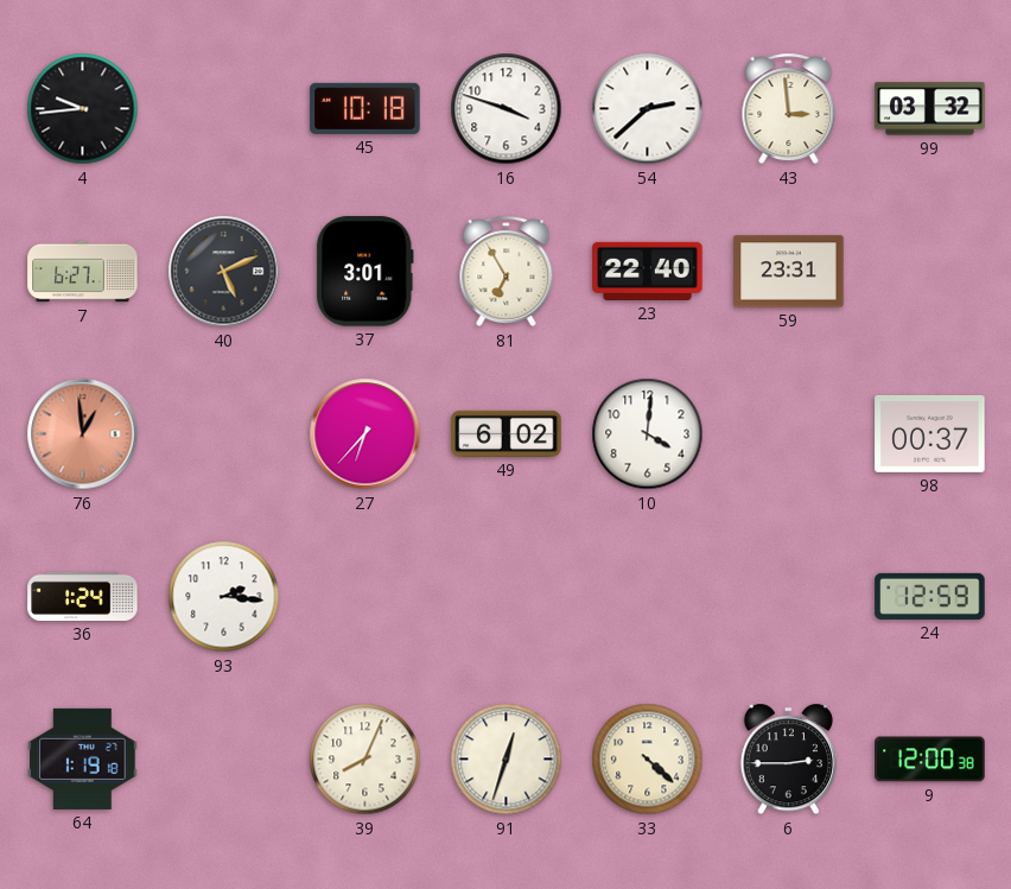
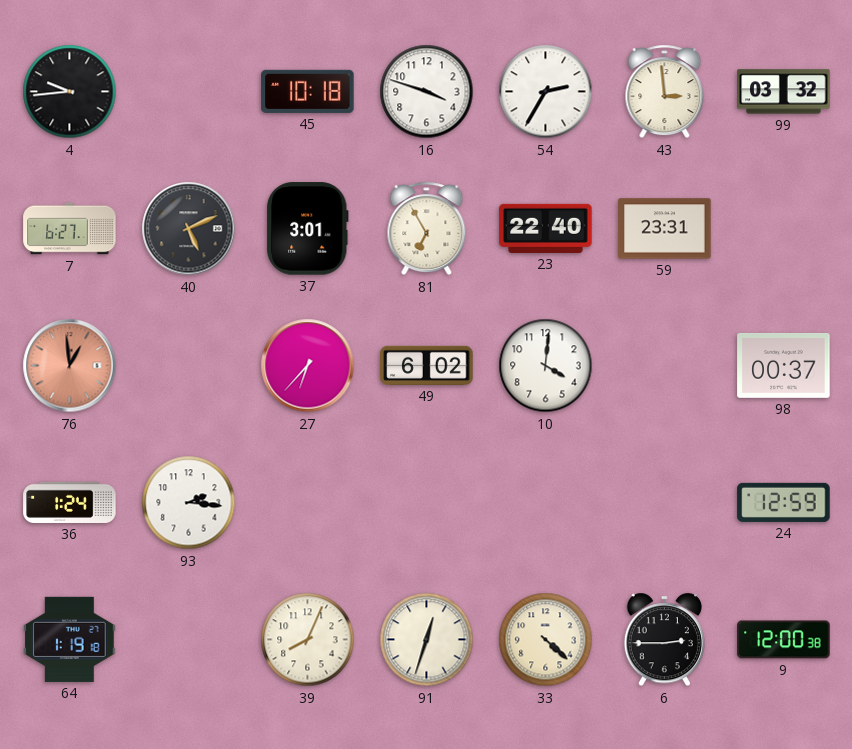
54: 2:38 -> 2:35 (546, 92)
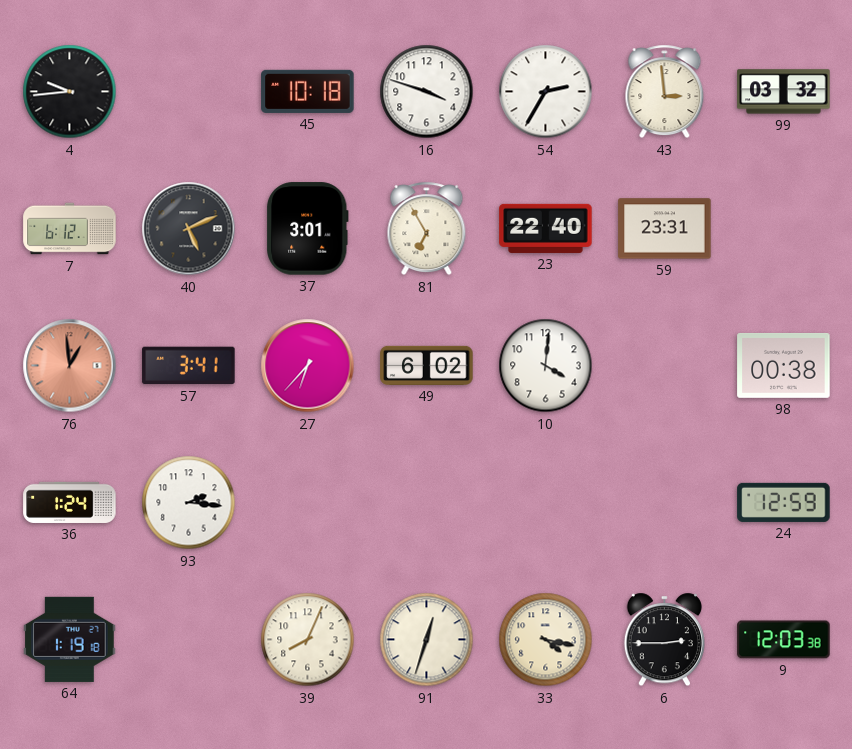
7: 6:27 -> 6:12 (70, 229)
57: none -> 3:41 (189, 366)
98: 00:37 -> 00:38 (784, 365)
33: 4:22 -> 4:17 (546, 640)
9: 12:00 -> 12:03 (784, 640)
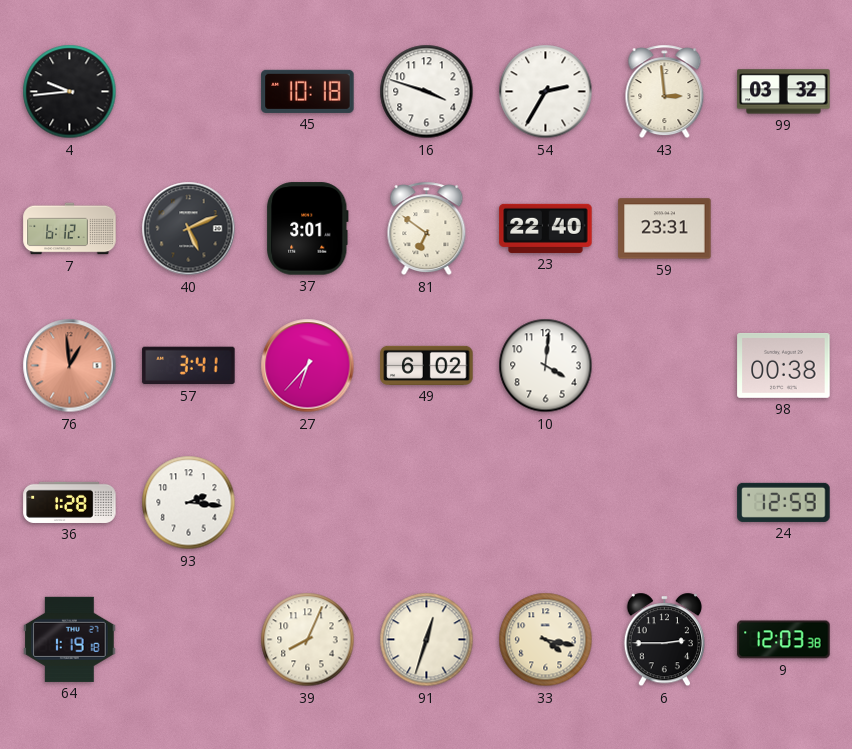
81: 6:55 -> 6:51 (427, 229)
36: 1:24 -> 1:28 (70, 502)
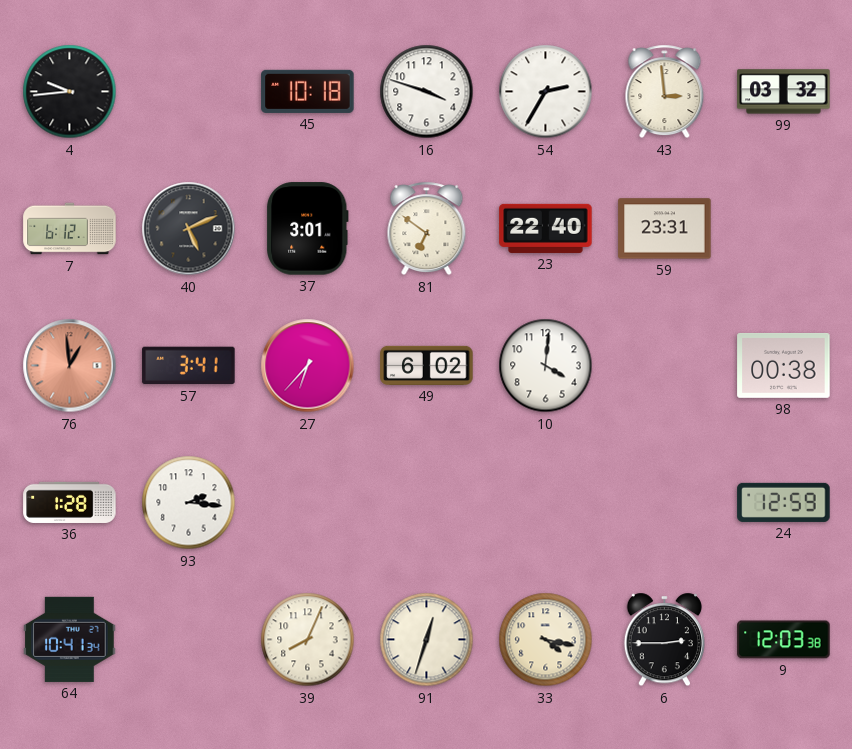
64: 1:19 -> 10:41 (70, 639)
